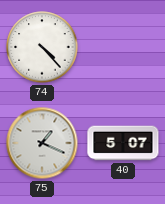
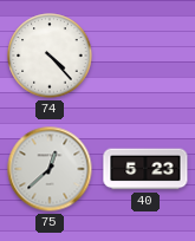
75: 1:19 -> 12:38 (50, 169)
40: 5:07 -> 5:23 (145, 169)
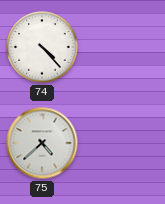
75: 12:38 -> 4:38 (42, 143)
40: 5:23 -> none (145, 169)
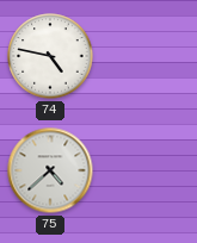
74: 4:23 -> 4:47 (50, 56)
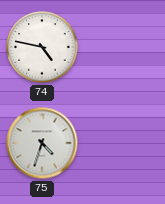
75: 4:38 -> 4:33 (42, 143)
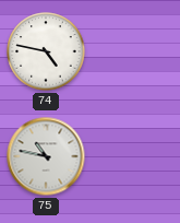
75: 4:33 -> 10:47 (46, 156)
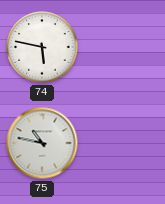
74: 4:47 -> 5:47 (42, 47)
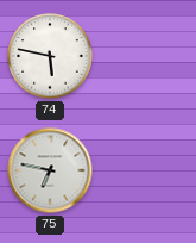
75: 10:47 -> 6:47 (50, 170)
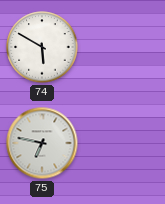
74: 5:47 -> 5:50 (42, 47)
